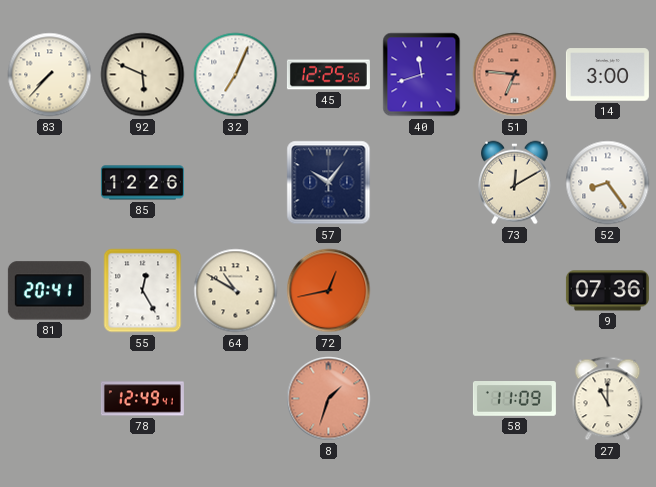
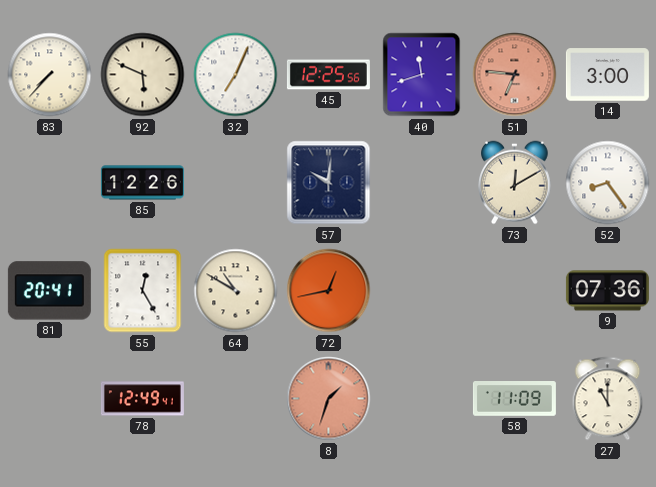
57: 10:06 -> 10:01 (329, 183)
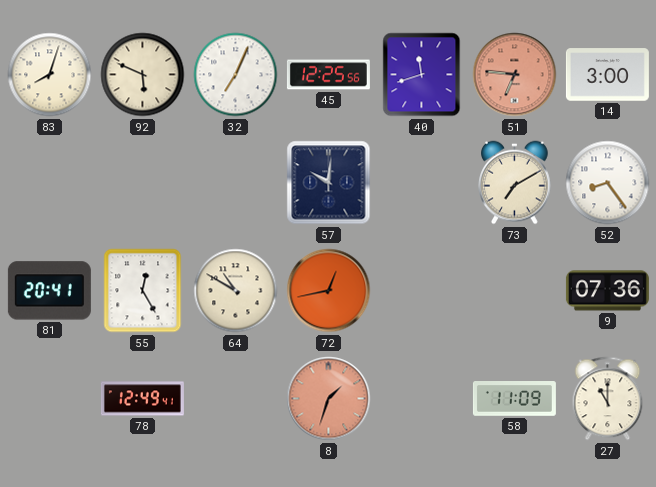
83: 7:37 -> 8:03 (50, 75)
85: 12:26 -> none (142, 183)
73: 12:10 -> 7:10 (515, 183)
